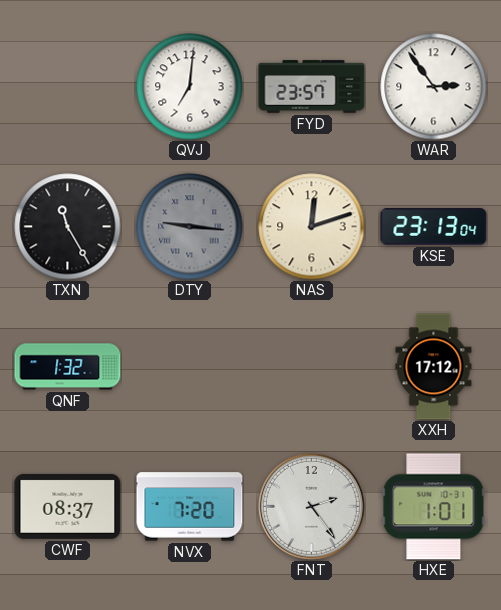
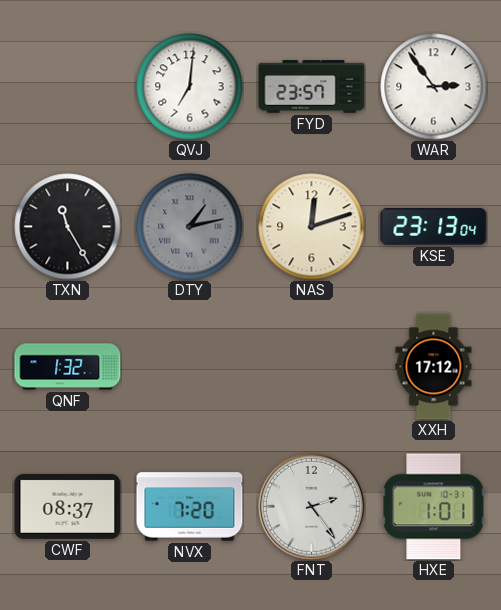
DTY: 9:16 -> 1:13 (190, 227)
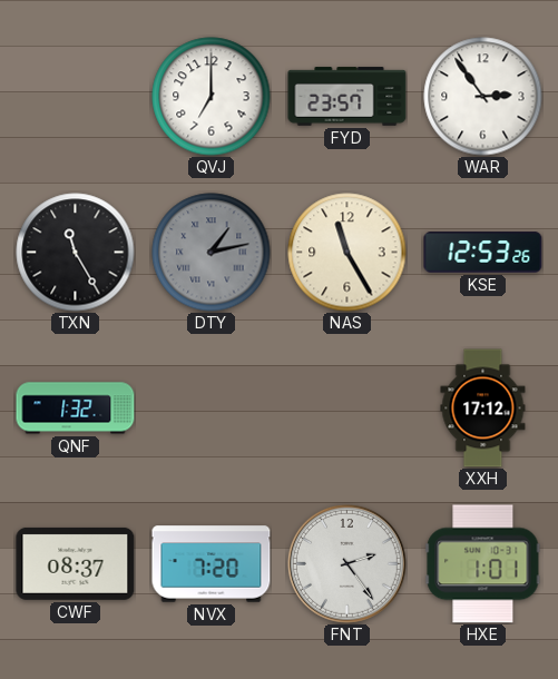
QVJ: 7:01 -> 7:00 (212, 97)
NAS: 12:12 -> 11:25 (347, 253)
KSE: 23:13 -> 12:53 (483, 253)
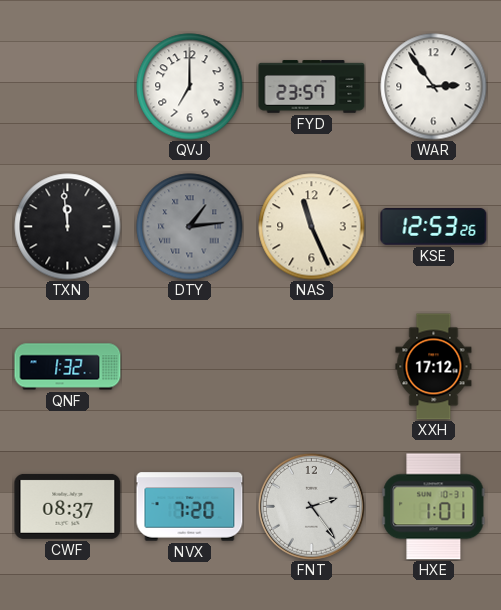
TXN: 11:25 -> 11:59 (68, 227)
DTY: 1:13 -> 1:14 (190, 227)
NAS: 11:25 -> 11:26 (312, 227)
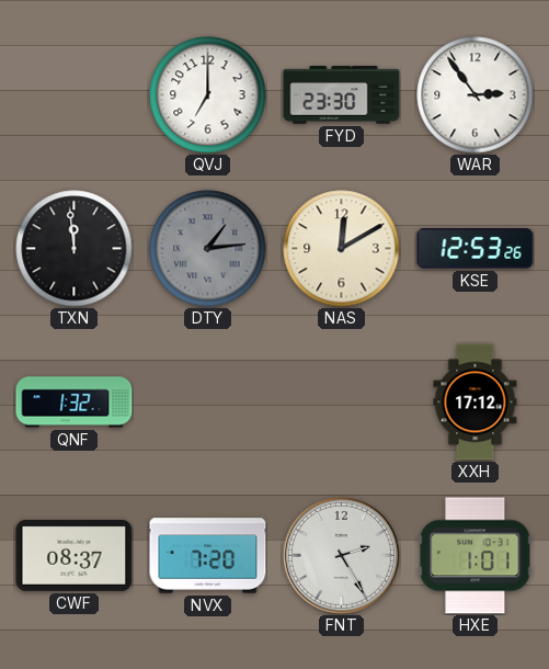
FYD: 23:57 -> 23:30 (342, 95)
NAS: 11:26 -> 12:10 (342, 249)
FNT: 2:24 -> 2:25 (341, 555)
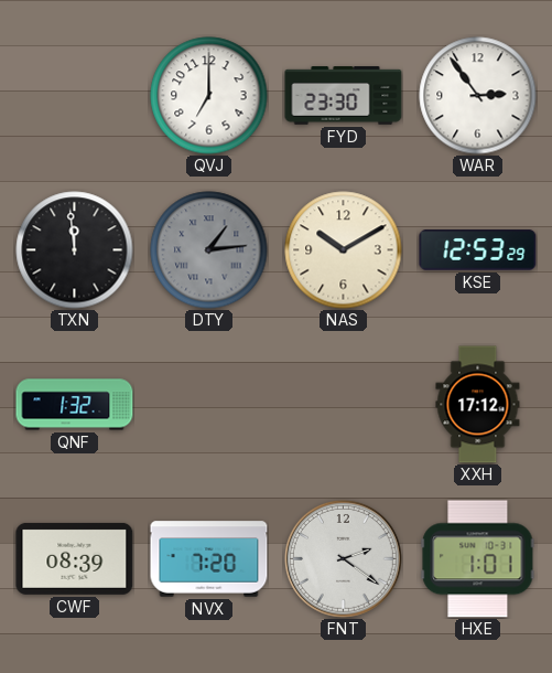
NAS: 12:10 -> 10:10 (344, 250)
KSE: 12:53:26 -> 12:53:29 (478, 250)
CWF: 08:37 -> 08:39 (75, 558)
FNT: 2:25 -> 2:21 (343, 558)
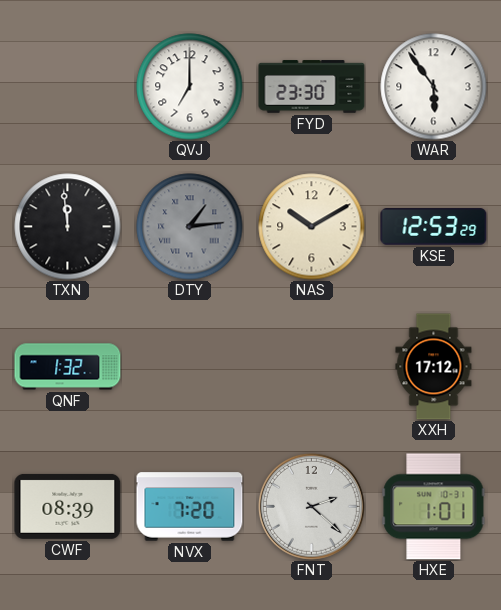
WAR: 2:54 -> 5:54 (434, 87)
FNT: 2:21 -> 2:22 (311, 506)
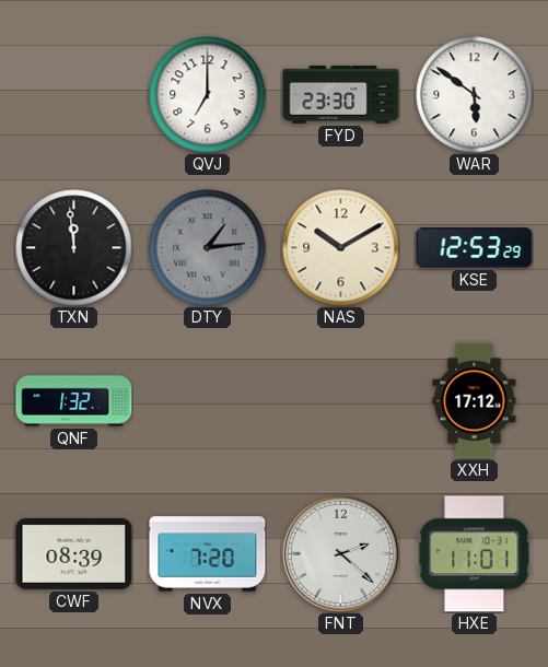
WAR: 5:54 -> 5:51 (475, 95)
HXE: 1:01 -> 11:01 (475, 554)
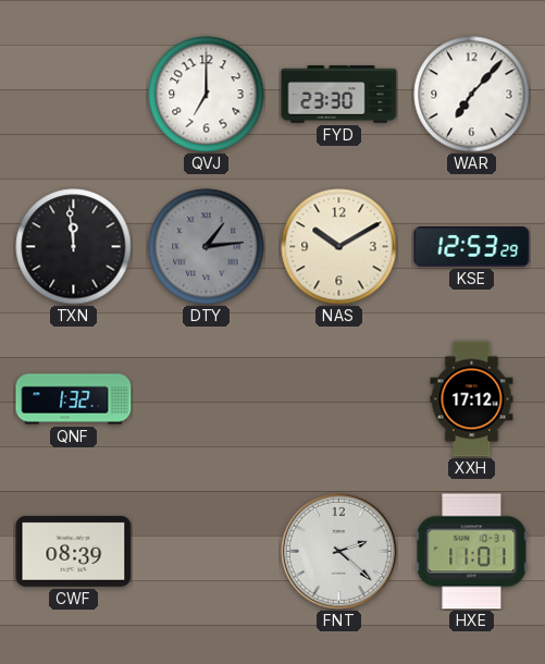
WAR: 5:51 -> 7:07 (472, 95)
NVX: 7:20 -> none (208, 554)
